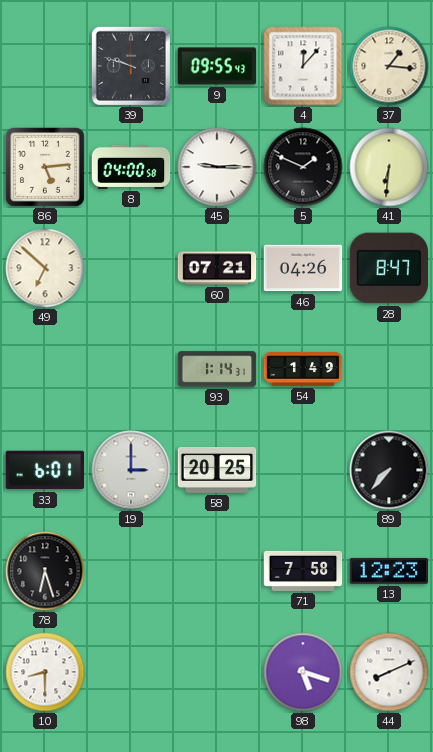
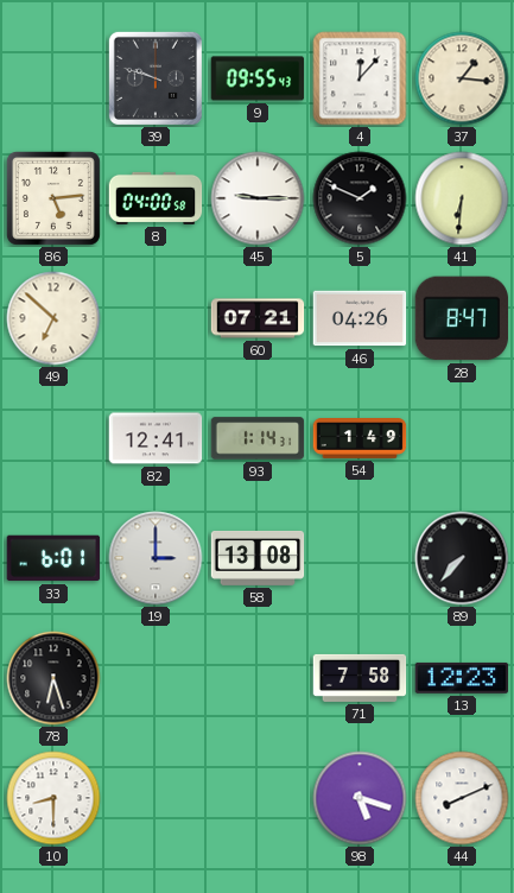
82: none -> 12:41 (156, 438)
58: 20:25 -> 13:08 (258, 558)
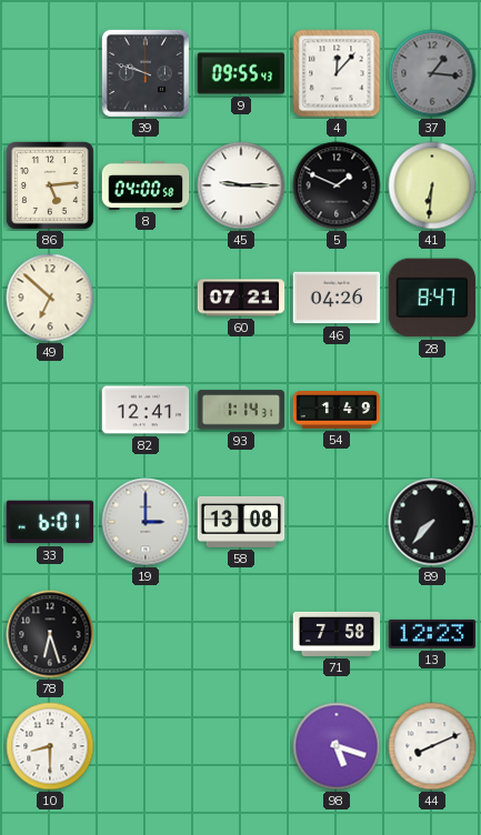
37 dial: cream -> grey (432, 73)
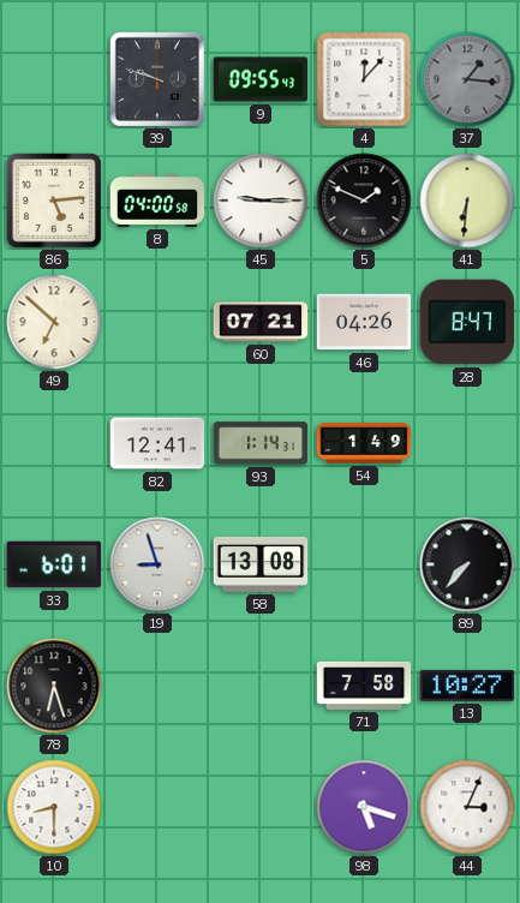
19: 3:00 -> 8:57 (157, 564)
13: 12:23 -> 10:27 (467, 686)
44: 8:11 -> 3:04 (467, 807)
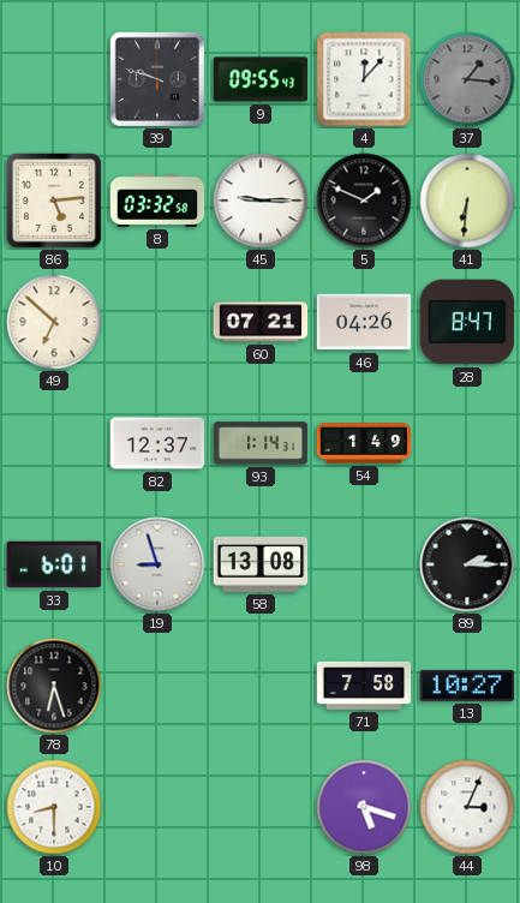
8: 04:00 -> 03:32 (157, 201)
82: 12:41 -> 12:37 (157, 443)
89: 7:37 -> 2:15 (467, 564)
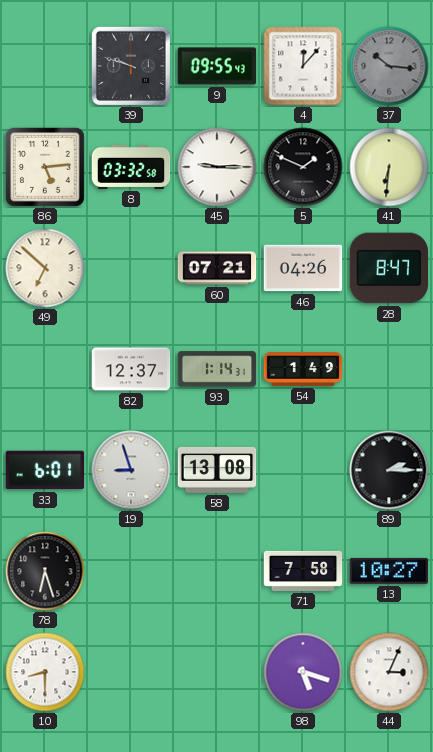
37: 1:16 -> 10:16 (389, 66)
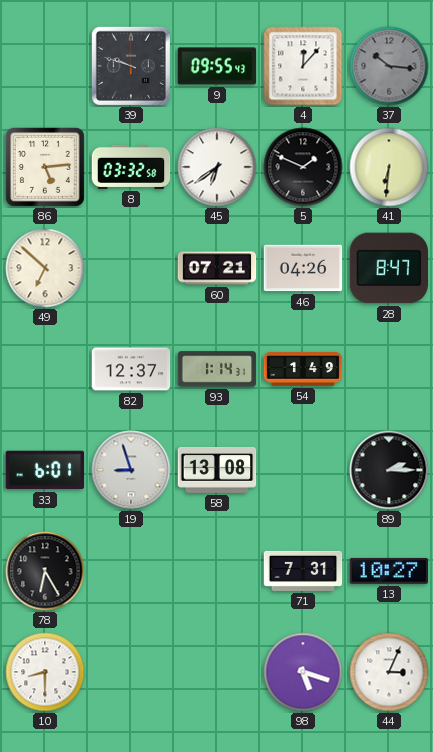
45: 9:15 -> 6:39 (217, 167)
78: 6:27 -> 6:25 (45, 571)
71: 7:58 -> 7:31 (303, 571)
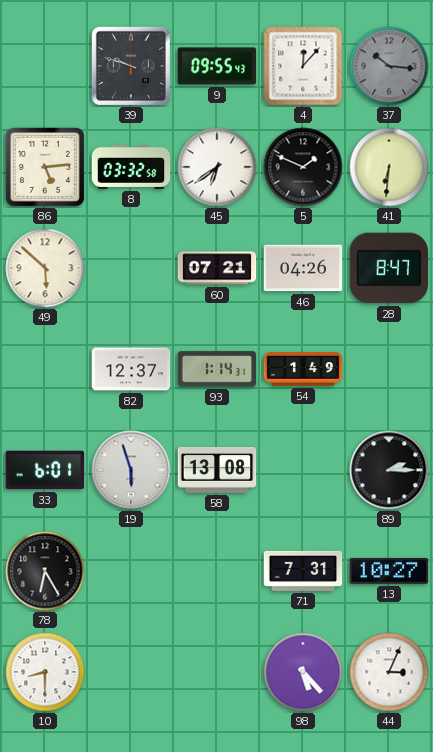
49: 6:52 -> 5:52 (45, 268)
19: 8:57 -> 5:57 (131, 470)
98: 5:18 -> 5:23 (303, 672)
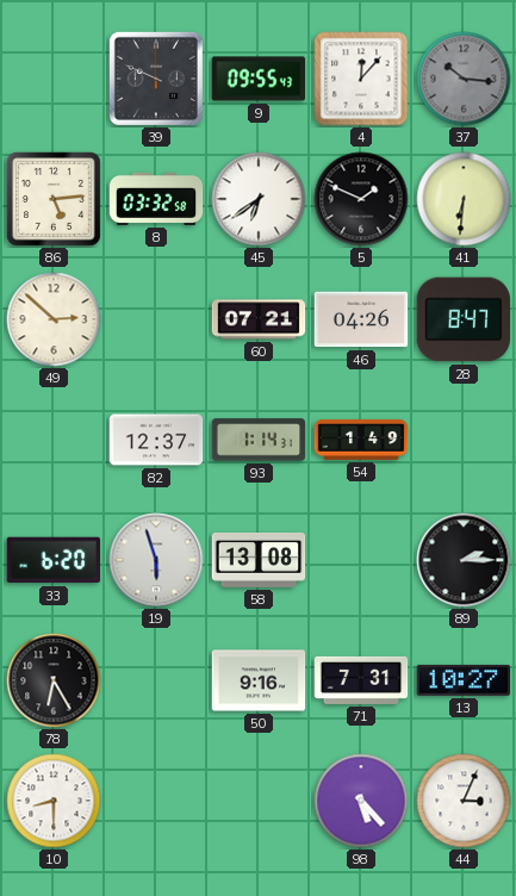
39: 9:48 -> 9:49 (156, 79)
49: 5:52 -> 2:52 (54, 319)
33: 6:01 -> 6:20 (54, 560)
50: none -> 9:16 (259, 680)
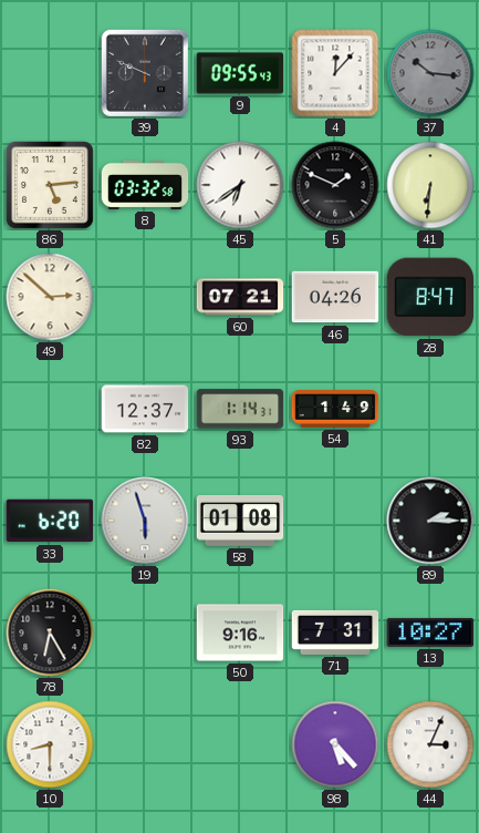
58: 13:08 -> 01:08 (240, 521)
